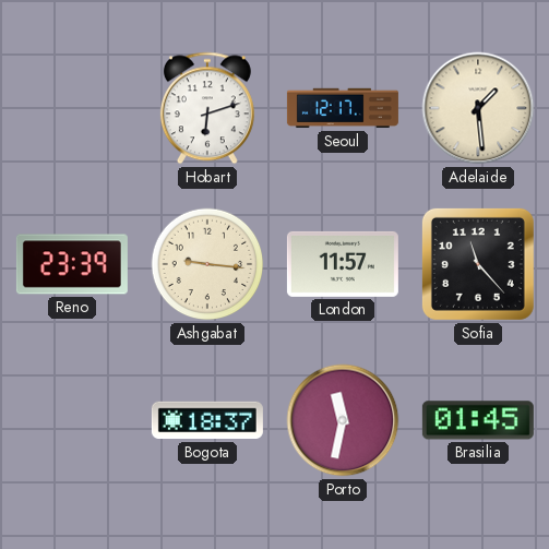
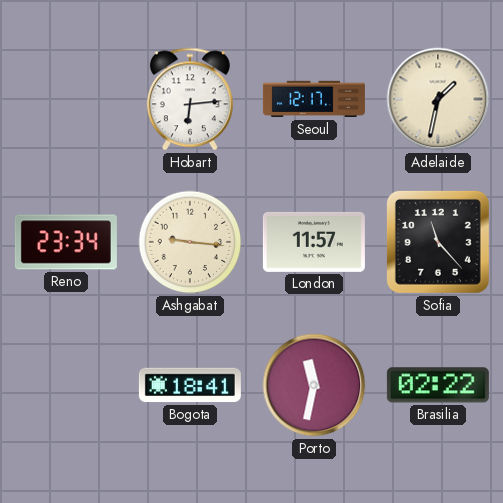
Hobart: 6:12 -> 6:14 (190, 99)
Adelaide: 1:29 -> 1:32 (438, 99)
Reno: 23:39 -> 23:34 (66, 242)
Bogota: 18:37 -> 18:41 (190, 385)
Brasilia: 01:45 -> 02:22 (438, 385)
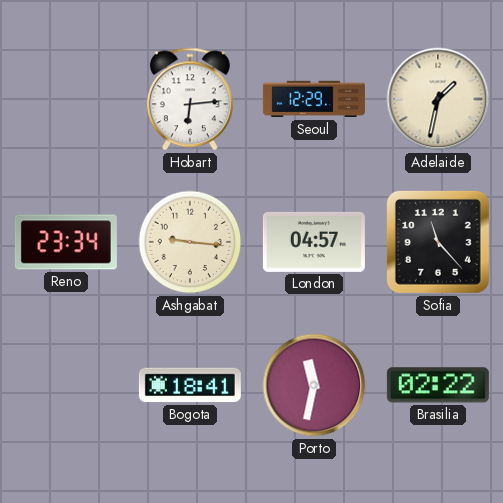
Seoul: 12:17 -> 12:29 (314, 99)
London: 11:57 -> 04:57 (314, 242)
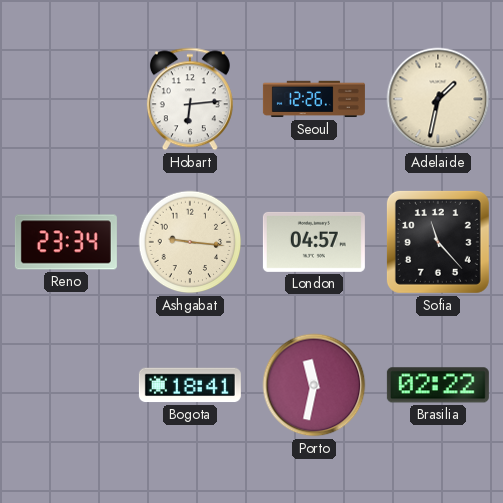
Seoul: 12:29 -> 12:26 (314, 99)
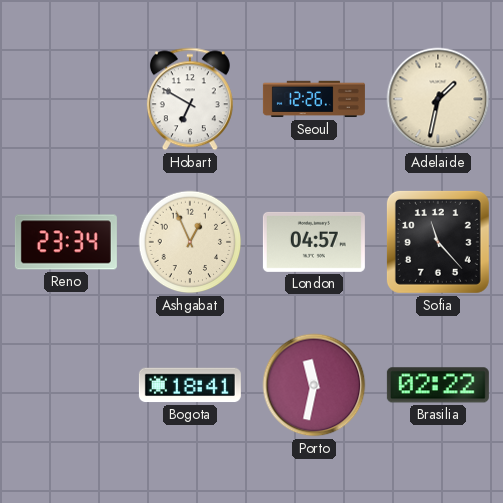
Hobart: 6:14 -> 6:50 (190, 99)
Ashgabat: 9:16 -> 12:56 (190, 242)
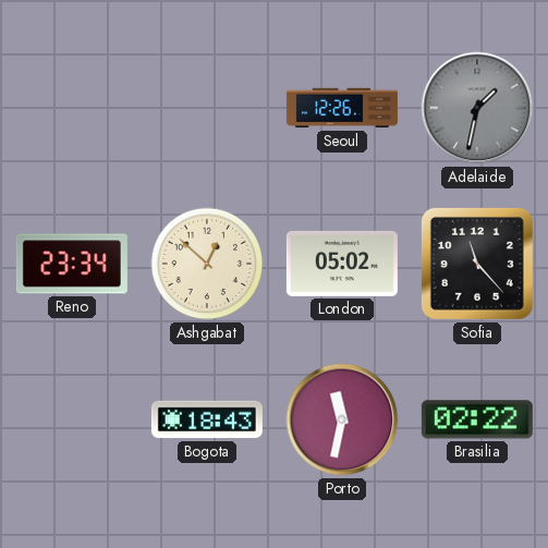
Hobart: 6:50 -> none (190, 99)
Adelaide dial: cream -> grey (477, 108)
Ashgabat: 12:56 -> 12:52 (207, 264)
London: 04:57 -> 05:02 (342, 264)
Bogota: 18:41 -> 18:43 (207, 419)
